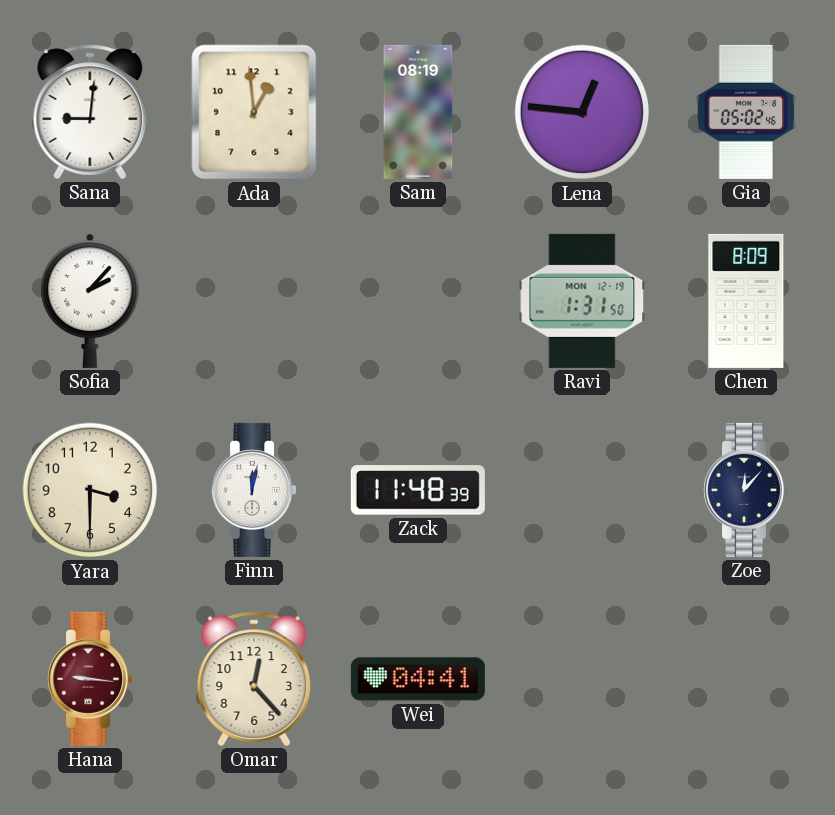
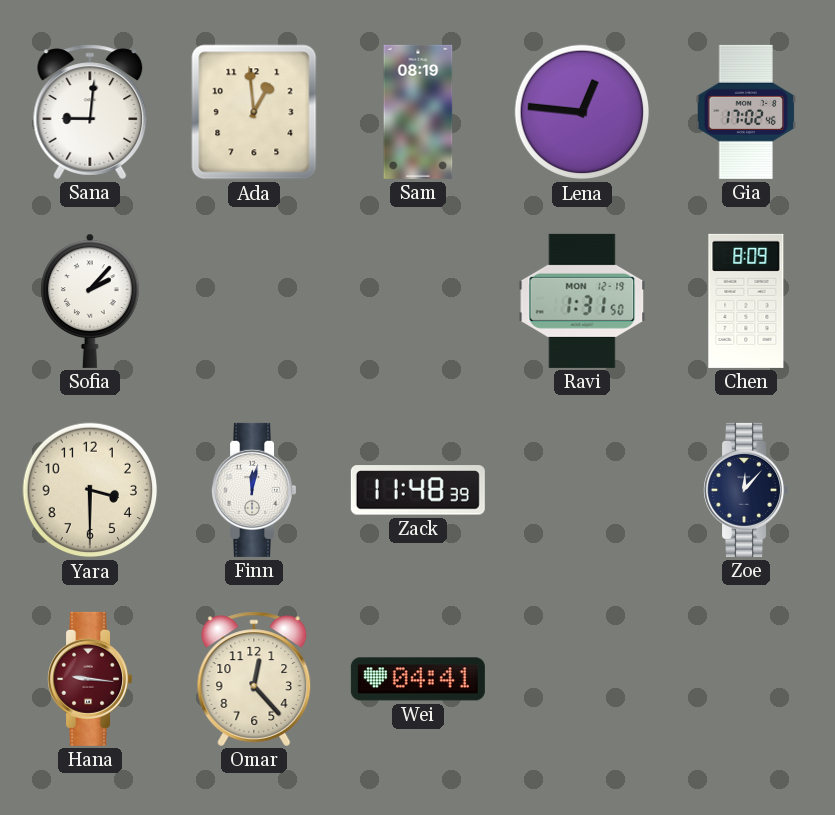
Gia: 05:02 -> 17:02 (746, 112)
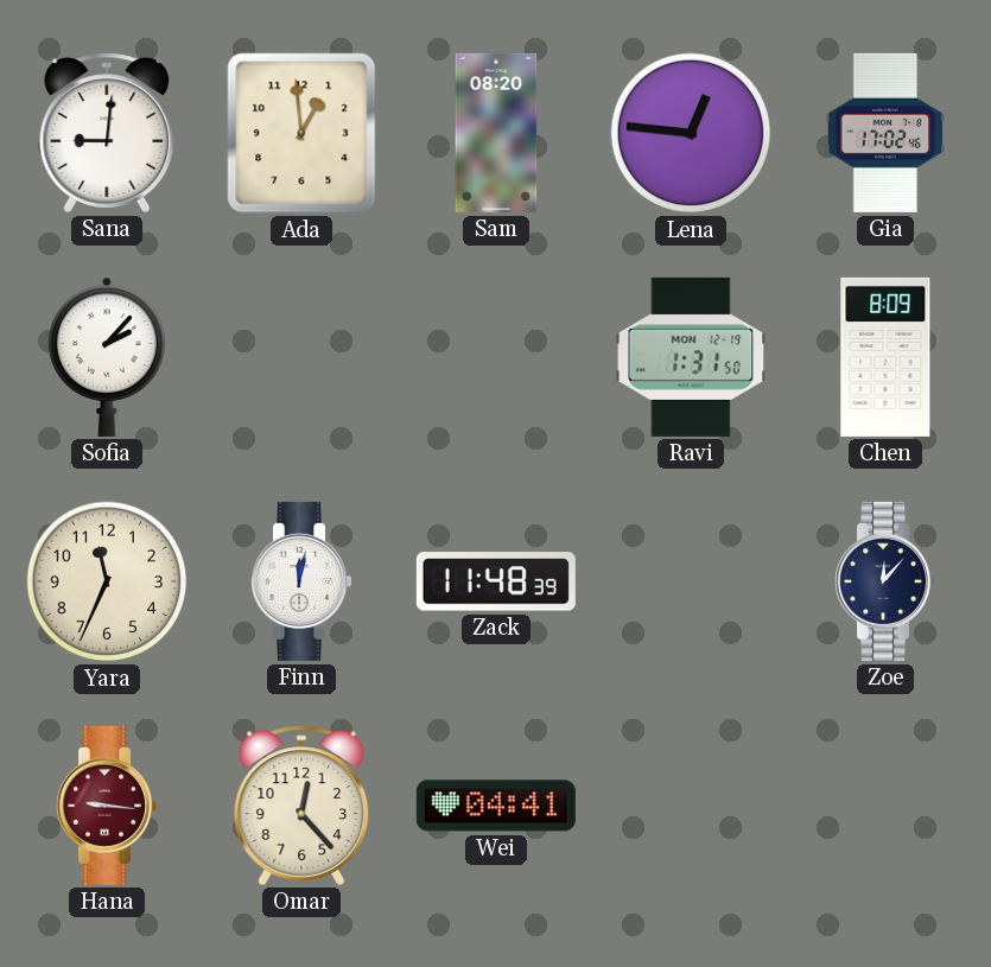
Sam: 08:19 -> 08:20 (496, 133)
Yara: 3:30 -> 11:34 (107, 581)
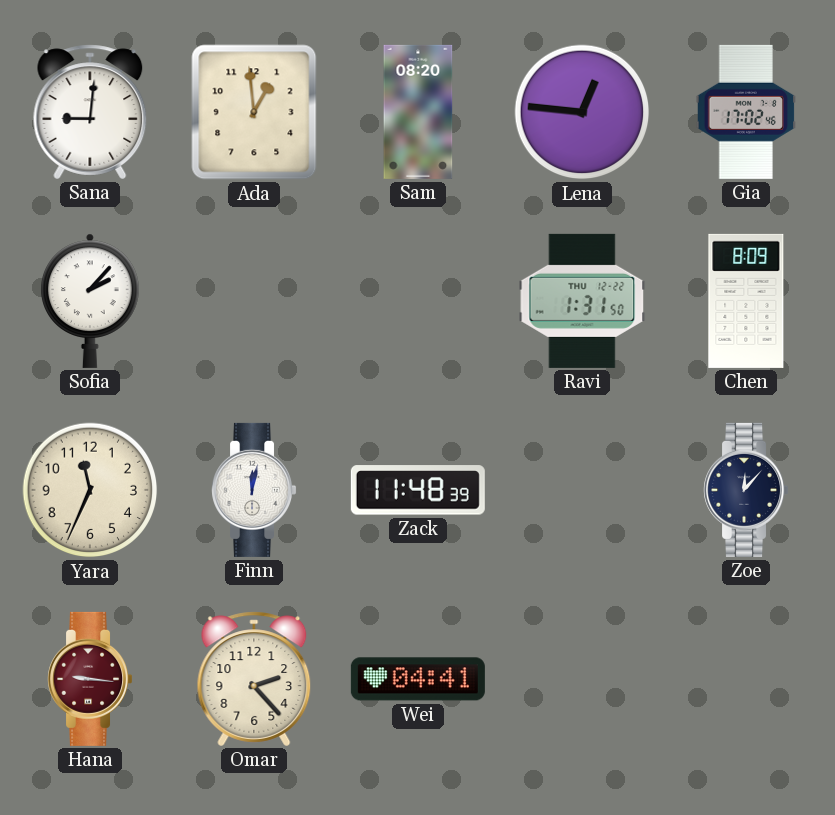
Ravi date: MON 12-19 -> THU 12-22 (582, 301)
Omar: 12:23 -> 2:23 (254, 679)
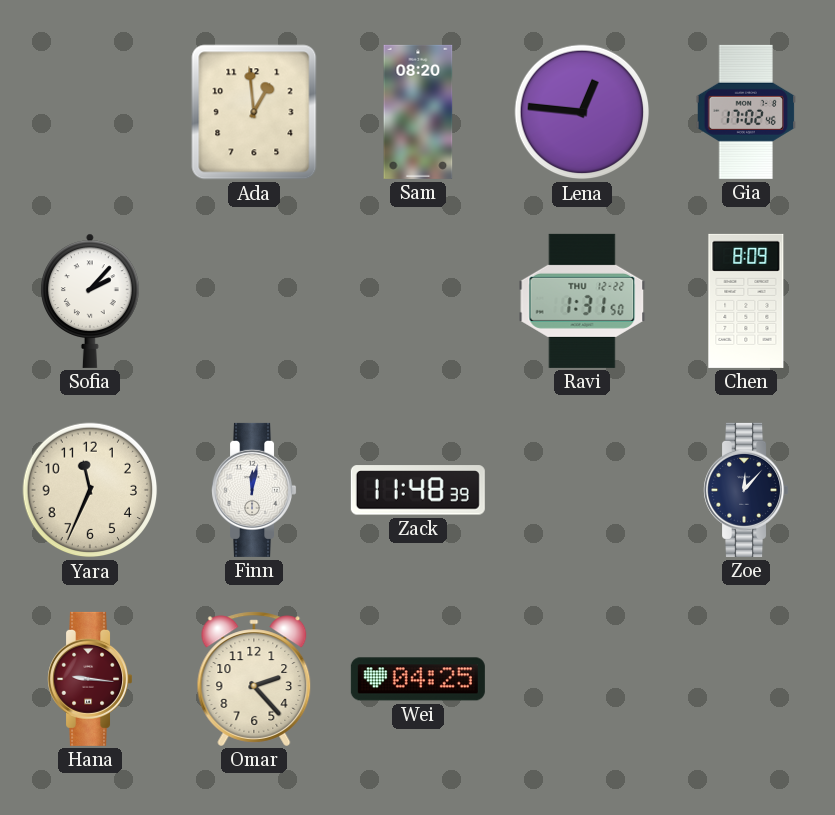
Sana: 9:01 -> none (90, 112)
Wei: 04:41 -> 04:25 (418, 679)
